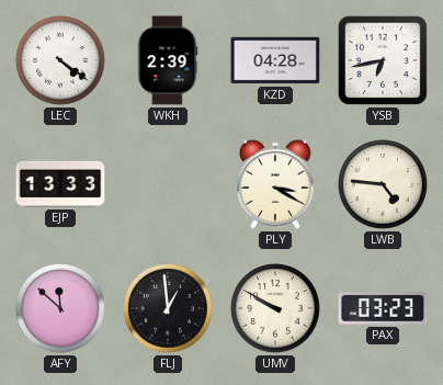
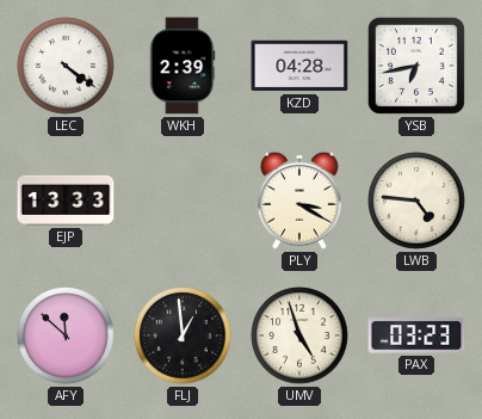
UMV: 9:50 -> 4:57 (299, 335)
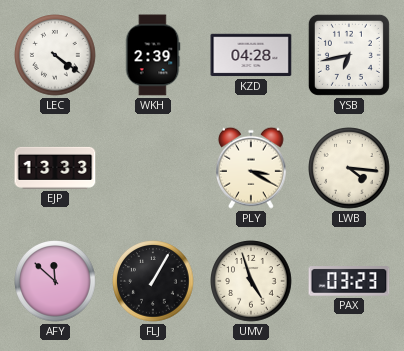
LWB: 4:46 -> 4:16 (349, 168)
FLJ: 12:59 -> 1:05 (153, 281)
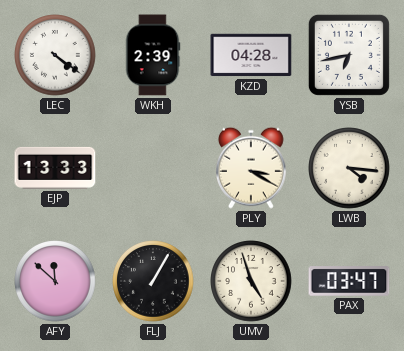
PAX: 03:23 -> 03:47 (349, 281)
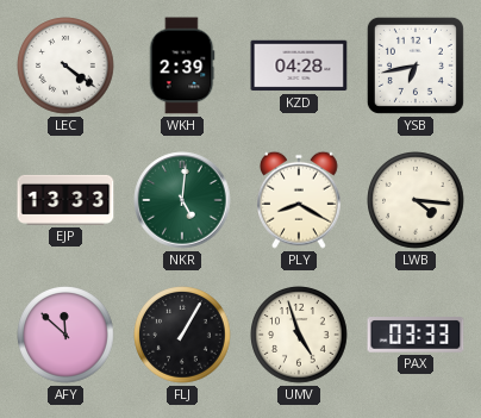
NKR: none -> 5:01 (182, 200)
PLY: 3:20 -> 8:20 (300, 200)
PAX: 03:47 -> 03:33 (416, 335)
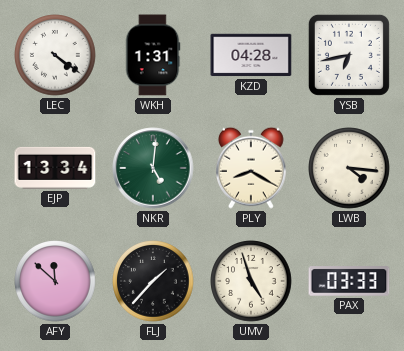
WKH: 2:39 -> 1:31 (153, 55)
EJP: 13:33 -> 13:34 (55, 168)
FLJ: 1:05 -> 1:37 (153, 281)
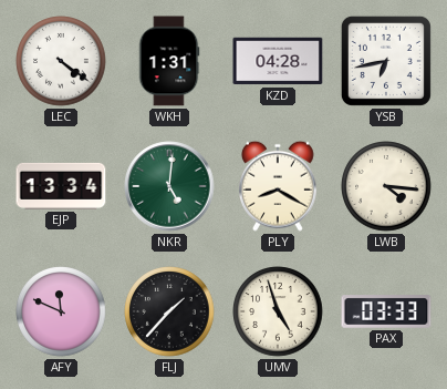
AFY: 11:52 -> 11:49 (61, 311)
